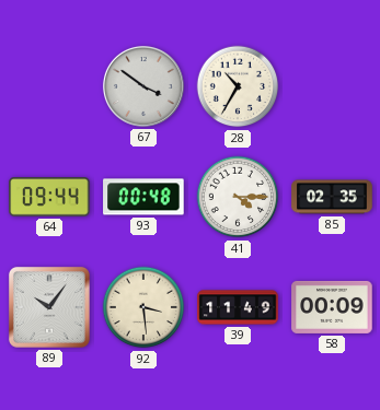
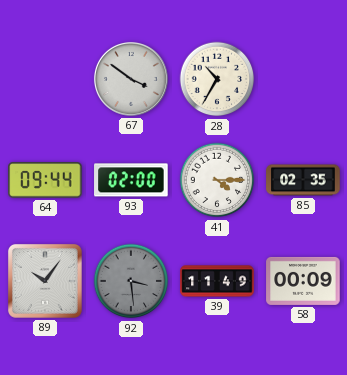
93: 00:48 -> 02:00 (131, 180)
92 dial: cream -> grey (131, 281)
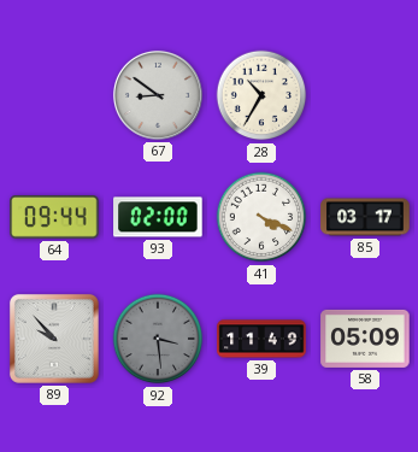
67: 3:51 -> 8:51 (158, 95)
41: 4:15 -> 4:19 (261, 217)
85: 02:35 -> 03:17 (365, 217)
89: 10:06 -> 9:53 (54, 339)
58: 00:09 -> 05:09 (365, 339)
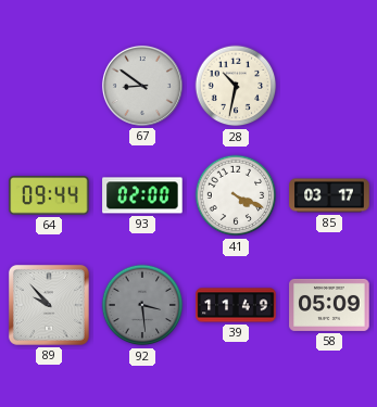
28: 10:35 -> 10:32 (236, 86)
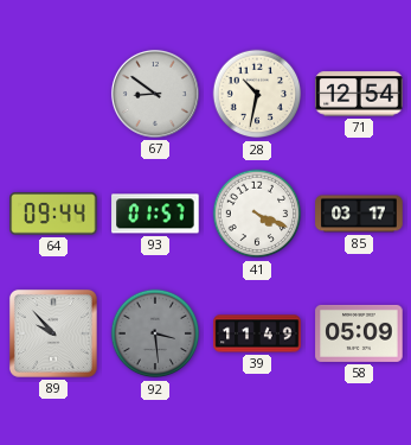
71: none -> 12:54 (359, 94)
93: 02:00 -> 01:57 (155, 214)
